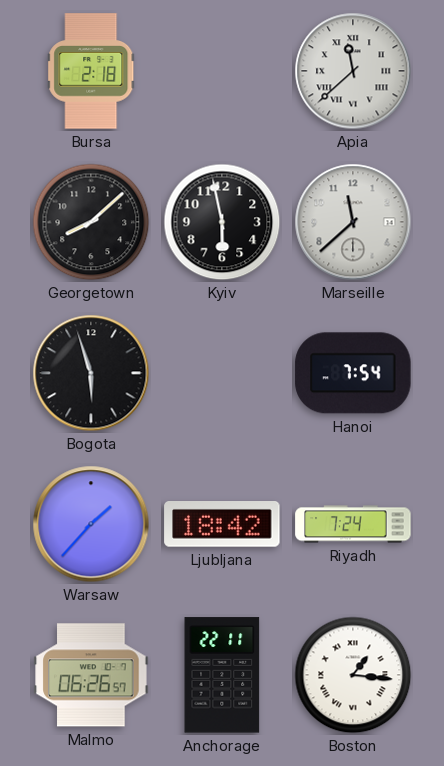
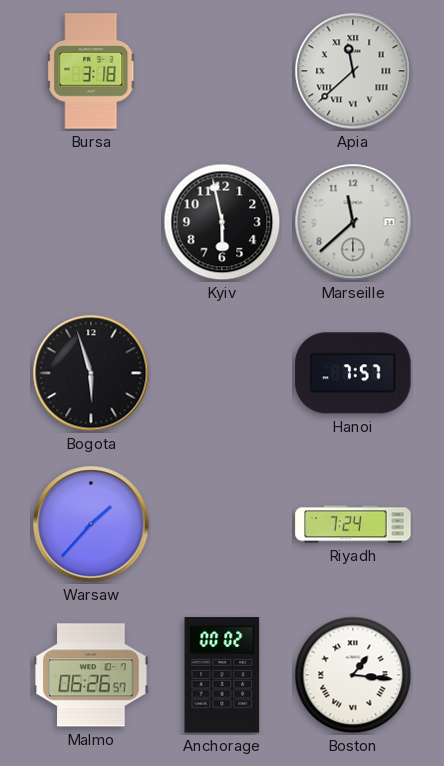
Bursa: 2:18 -> 3:18 (91, 71)
Georgetown: 8:08 -> none (91, 222)
Hanoi: 7:54 -> 7:57 (353, 373)
Ljubljana: 18:42 -> none (222, 525)
Anchorage: 22:11 -> 00:02 (222, 675)
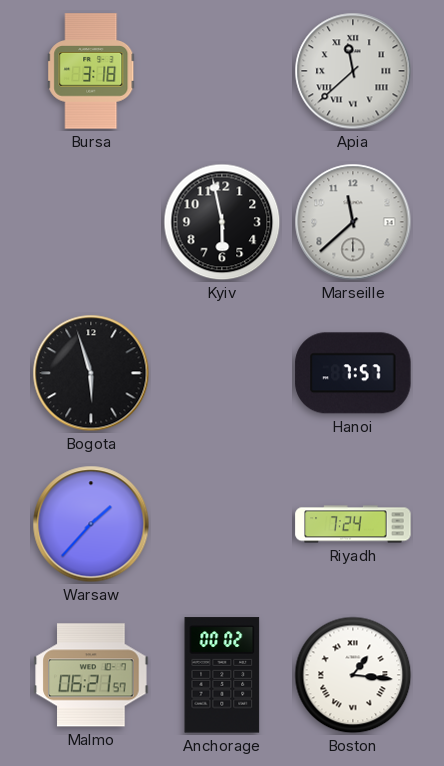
Malmo: 06:26 -> 06:21 (91, 675)
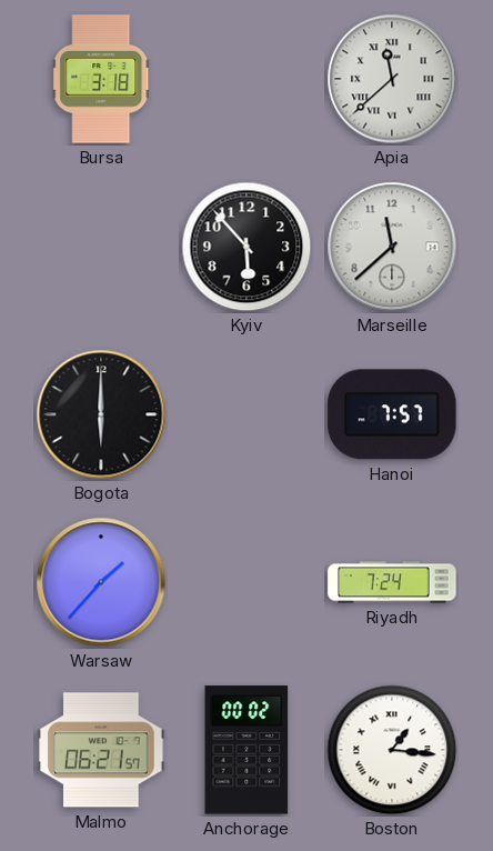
Kyiv: 5:58 -> 5:53 (247, 247)
Bogota: 5:57 -> 6:00 (101, 414)
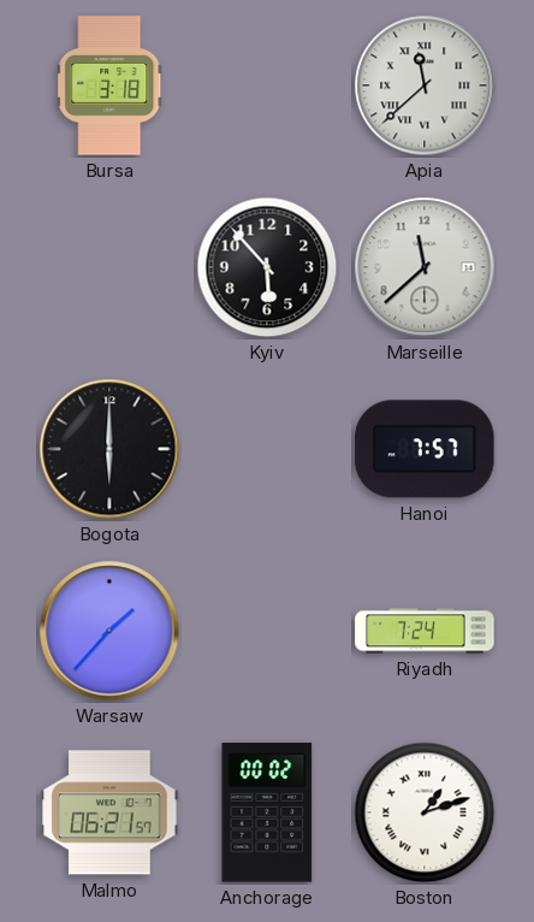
Boston: 1:16 -> 1:12 (425, 812)
